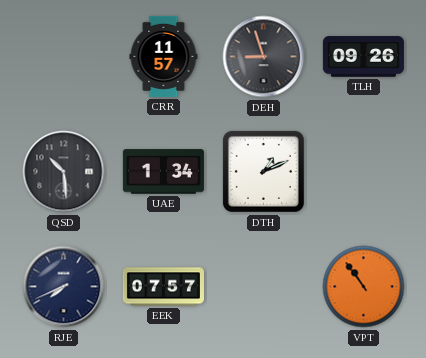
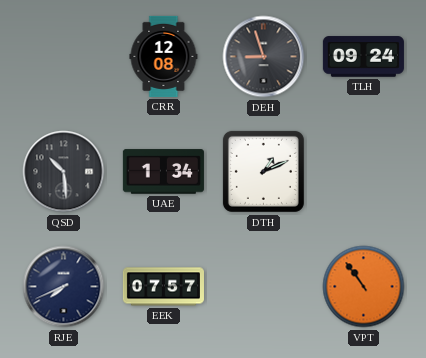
CRR: 11:57 -> 12:08 (164, 56)
TLH: 09:26 -> 09:24 (363, 57)
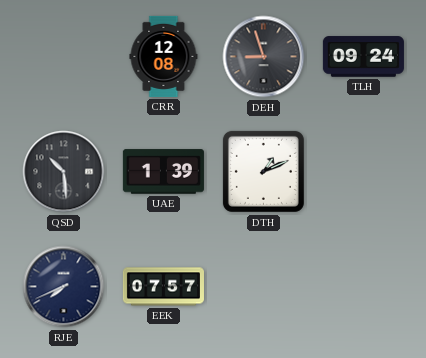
UAE: 1:34 -> 1:39 (163, 172)
VPT: 10:54 -> none (364, 287)
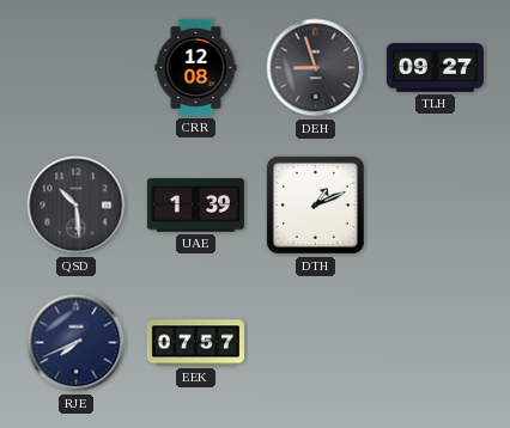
TLH: 09:24 -> 09:27 (435, 68)
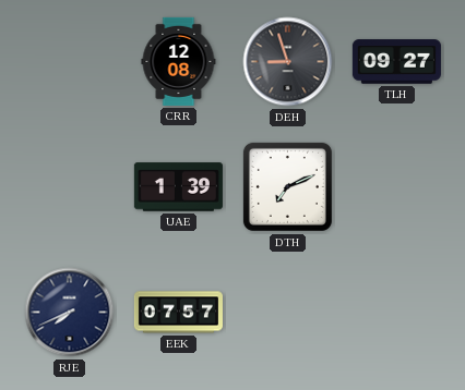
QSD: 10:29 -> none (77, 206)
DTH: 1:11 -> 7:11 (287, 186)
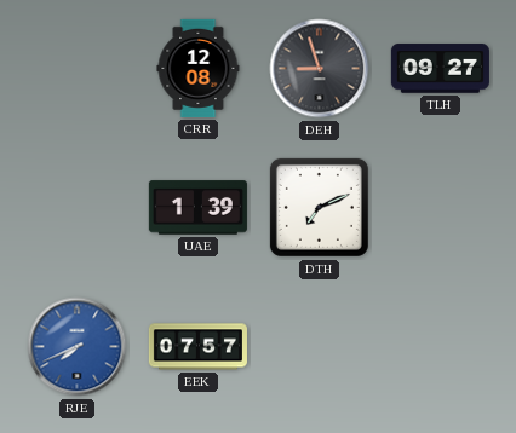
RJE dial: navy -> blue (78, 347)
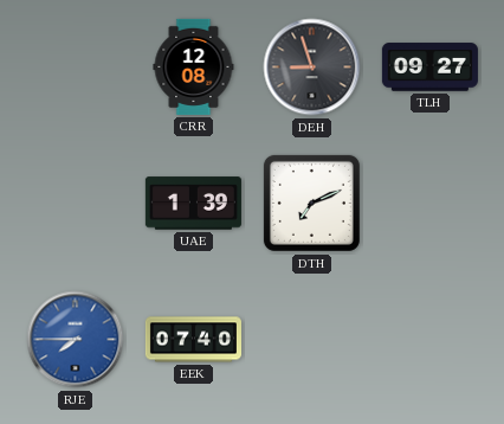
RJE: 7:41 -> 7:45 (76, 340)
EEK: 07:57 -> 07:40 (193, 340)
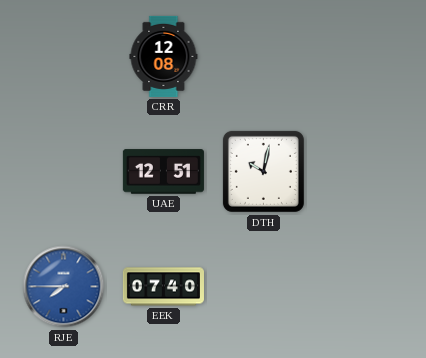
DEH: 8:57 -> none (312, 68)
TLH: 09:27 -> none (429, 68)
UAE: 1:39 -> 12:51 (163, 172)
DTH: 7:11 -> 10:02 (263, 171)
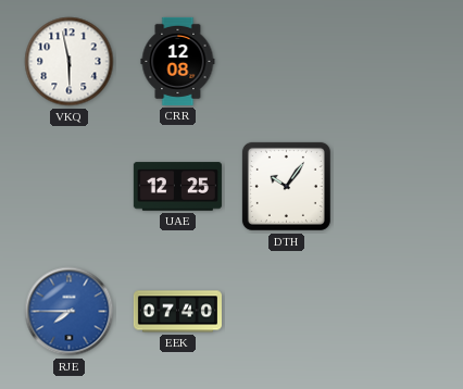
VKQ: none -> 5:58 (70, 62)
UAE: 12:51 -> 12:25 (177, 187)
DTH: 10:02 -> 10:06 (286, 186)
